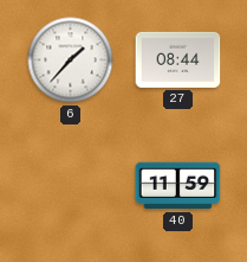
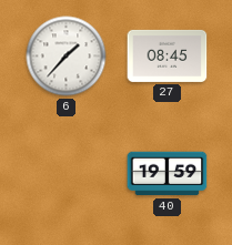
27: 08:44 -> 08:45 (168, 55)
40: 11:59 -> 19:59 (168, 174)
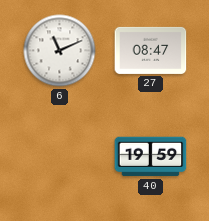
6: 1:37 -> 11:11 (60, 51)
27: 08:45 -> 08:47 (151, 50)
